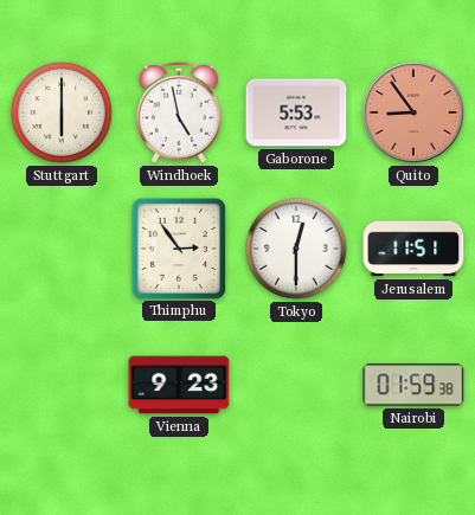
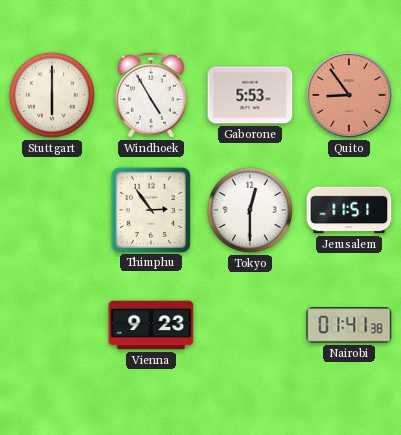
Windhoek: 4:58 -> 4:55 (151, 95)
Nairobi: 01:59 -> 01:41 (349, 325)
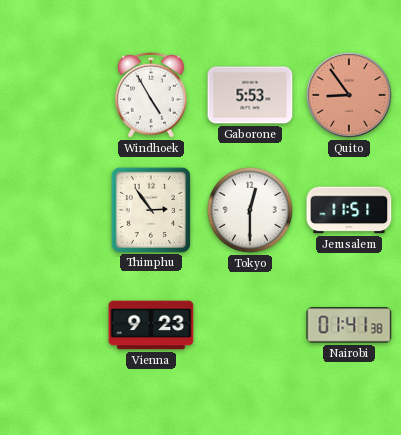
Stuttgart: 6:00 -> none (52, 95)
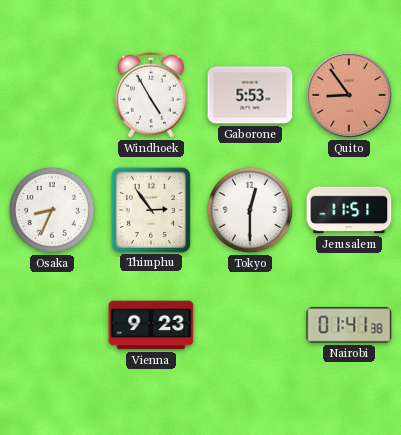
Osaka: none -> 8:34 (52, 210)
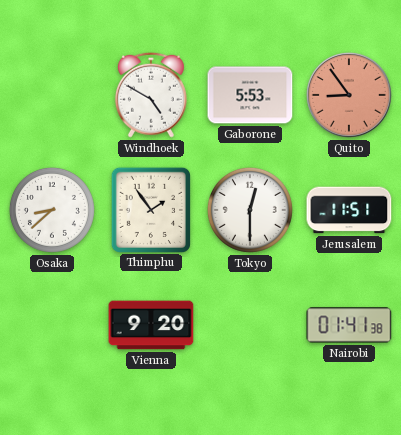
Windhoek: 4:55 -> 4:50 (151, 95)
Osaka: 8:34 -> 8:38 (52, 210)
Thimphu: 2:54 -> 1:54 (151, 209)
Vienna: 9:23 -> 9:20 (151, 325)
